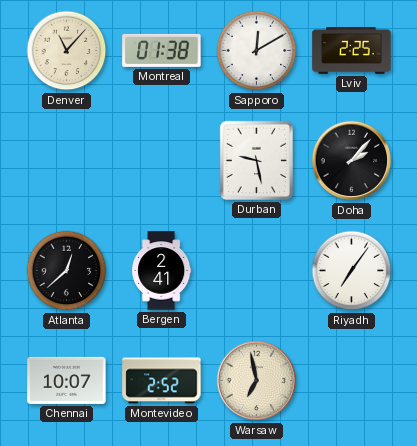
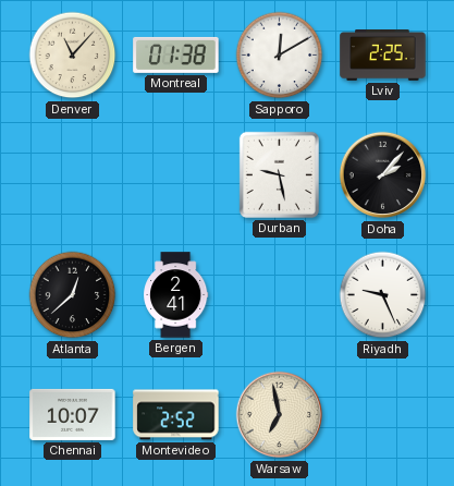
Riyadh: 7:06 -> 9:26 (383, 295)
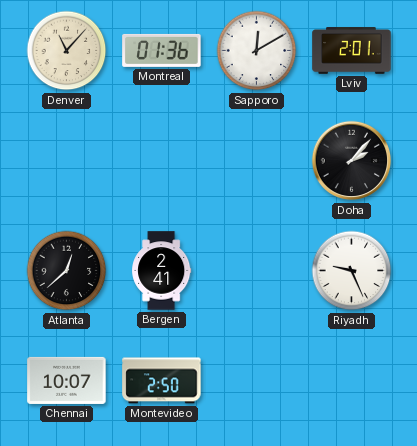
Montreal: 01:38 -> 01:36 (162, 50)
Lviv: 2:25 -> 2:01 (352, 51)
Durban: 9:28 -> none (279, 174)
Montevideo: 2:52 -> 2:50 (162, 381)
Warsaw: 6:58 -> none (280, 415)
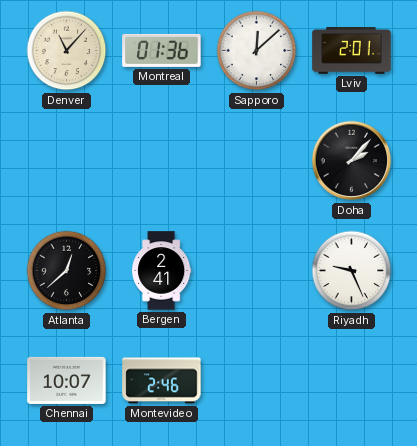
Sapporo: 12:10 -> 12:08 (257, 51)
Montevideo: 2:50 -> 2:46 (162, 381)
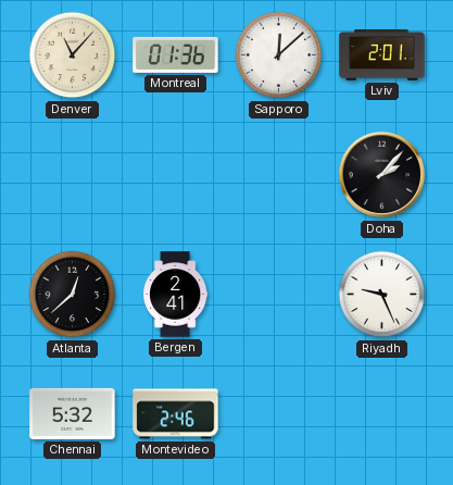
Chennai: 10:07 -> 5:32 (73, 413)
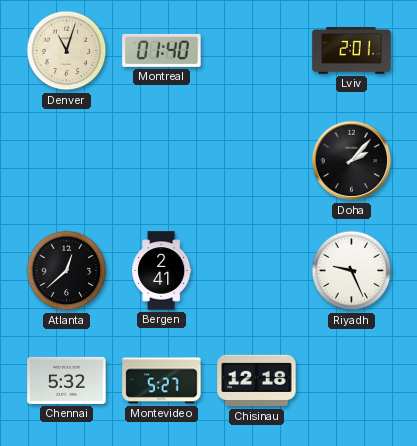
Denver: 11:07 -> 11:03 (67, 51)
Montreal: 01:36 -> 01:40 (162, 50)
Sapporo: 12:08 -> none (279, 55)
Montevideo: 2:46 -> 5:27 (162, 381)
Chisinau: none -> 12:18 (257, 381)
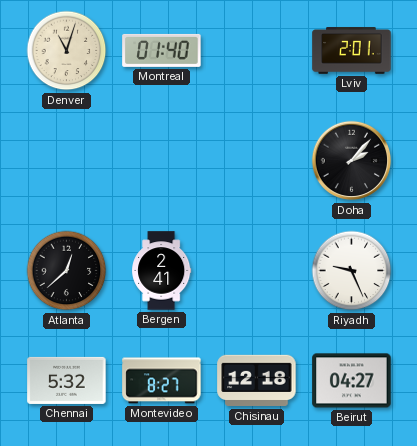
Montevideo: 5:27 -> 8:27 (162, 381)
Beirut: none -> 04:27 (352, 381)
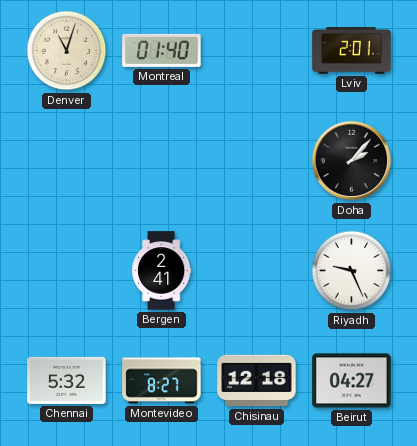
Atlanta: 12:38 -> none (67, 271)
